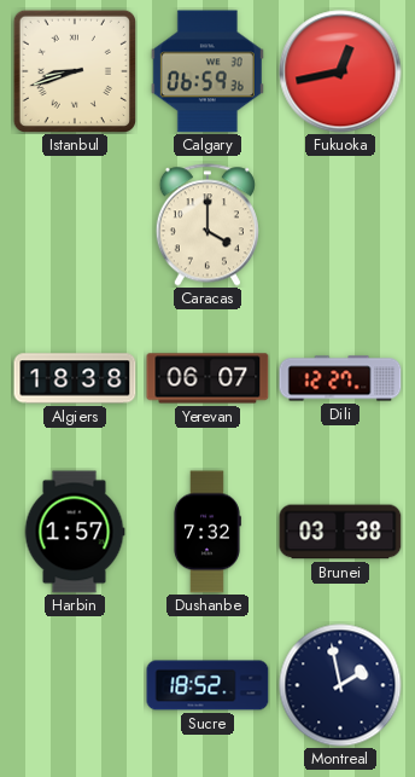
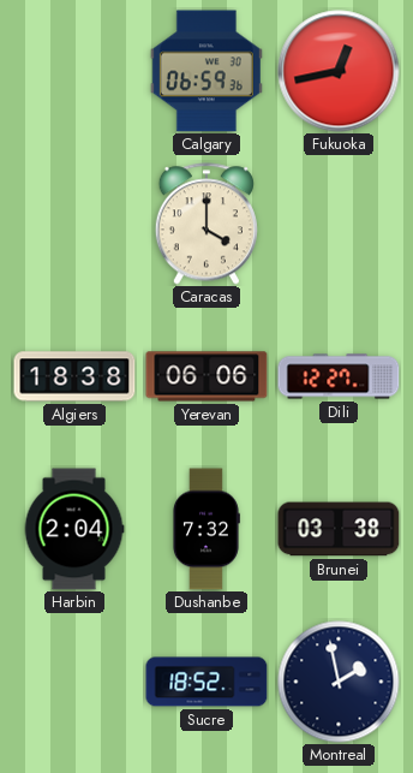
Istanbul: 8:42 -> none (74, 70)
Yerevan: 06:07 -> 06:06 (206, 376)
Harbin: 1:57 -> 2:04 (74, 529)
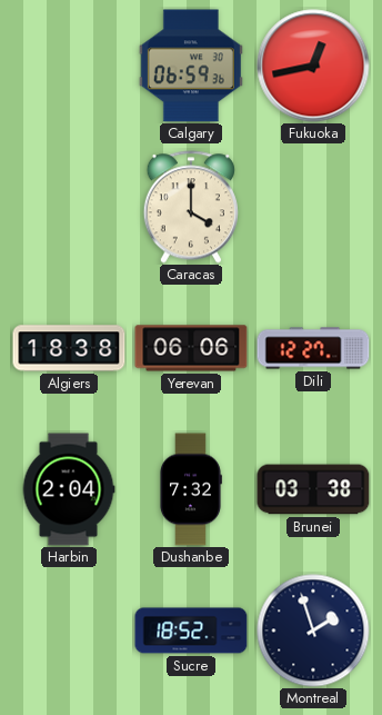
Montreal: 1:58 -> 1:57 (313, 630)
